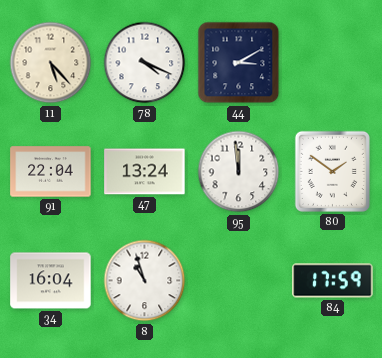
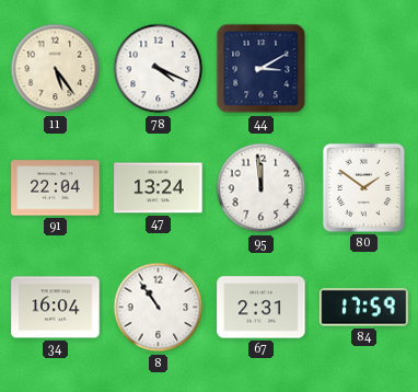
11: 5:23 -> 5:24 (56, 69)
8: 10:57 -> 10:54 (159, 308)
67: none -> 2:31 (262, 308)
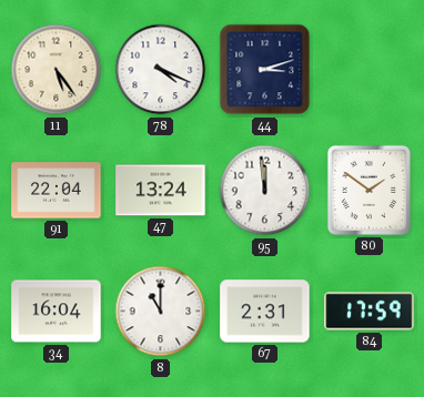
44: 3:10 -> 3:12 (265, 70)
8: 10:54 -> 11:00 (161, 312)
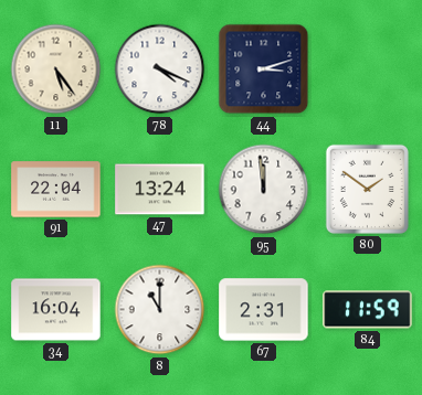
84: 17:59 -> 11:59 (368, 310)
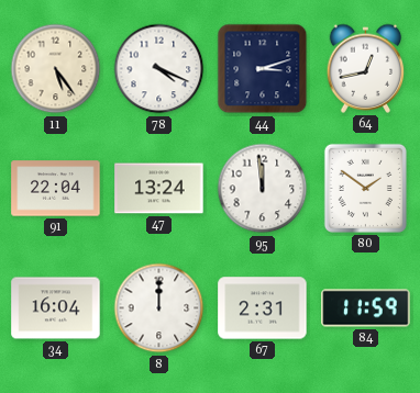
64: none -> 12:43 (366, 68)
8: 11:00 -> 12:00 (159, 308)
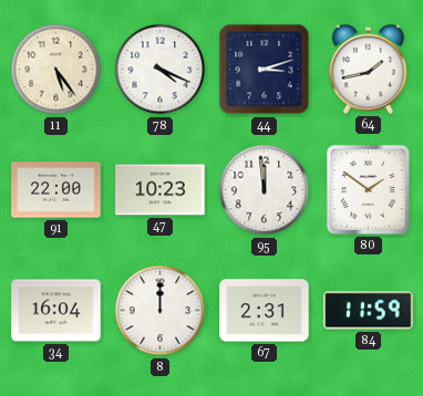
64: 12:43 -> 1:43 (369, 69)
91: 22:04 -> 22:00 (56, 190)
47: 13:24 -> 10:23 (161, 190)
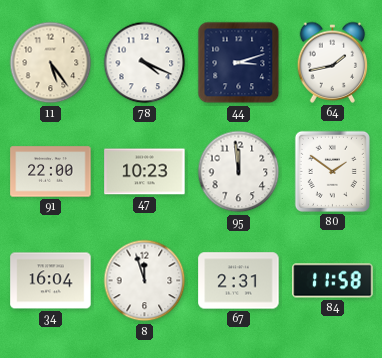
8: 12:00 -> 11:57 (145, 281)
84: 11:59 -> 11:58 (333, 281)
